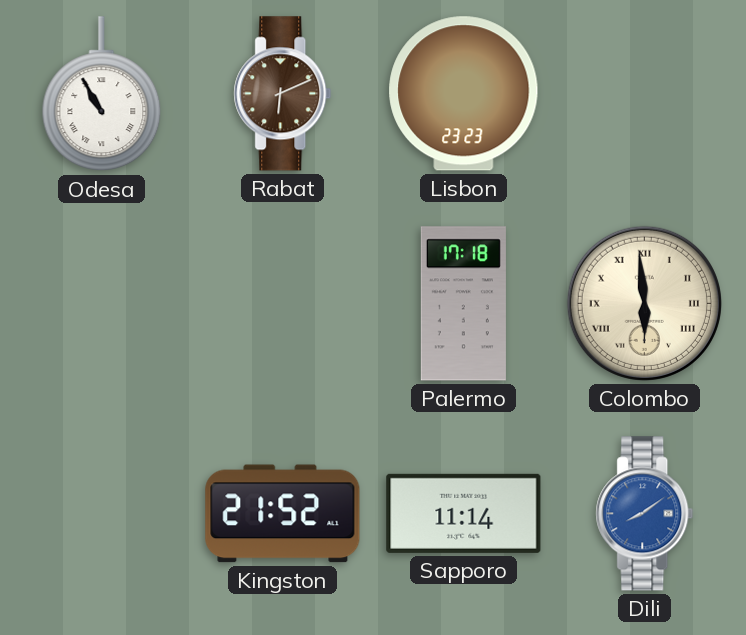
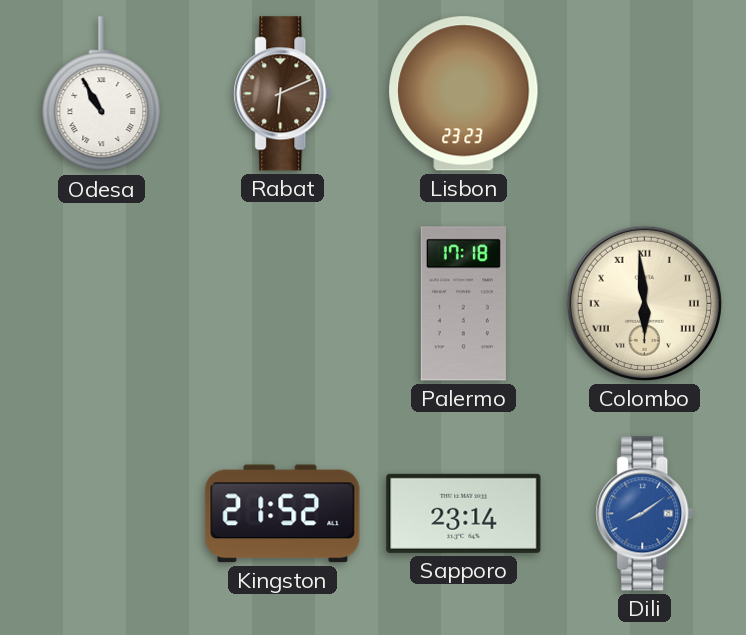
Sapporo: 11:14 -> 23:14 (464, 513)
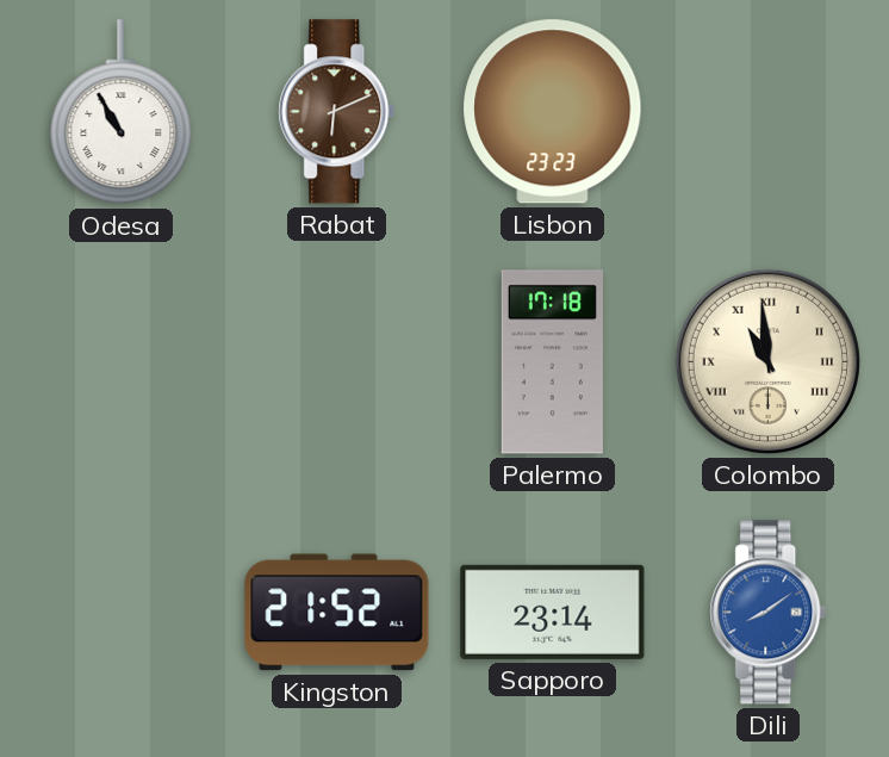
Colombo: 5:59 -> 10:59 (767, 361)
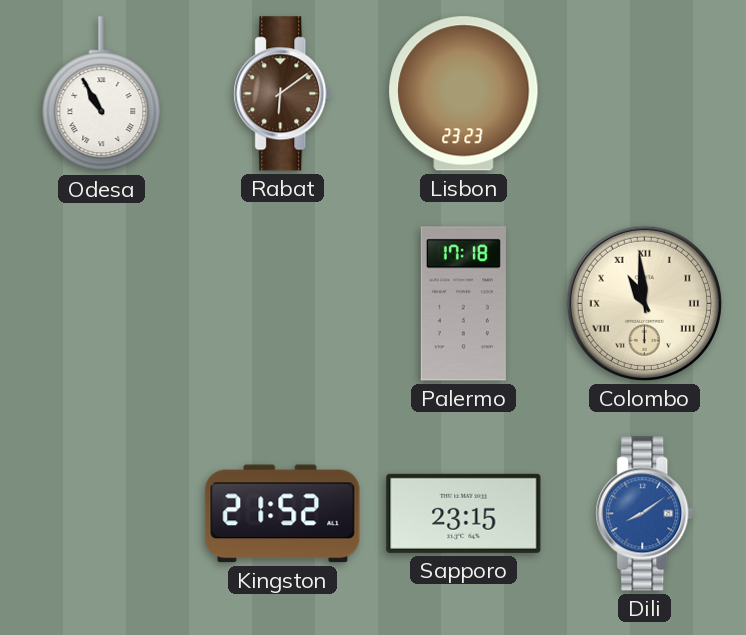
Rabat: 6:11 -> 6:09 (283, 94)
Sapporo: 23:14 -> 23:15 (464, 513)
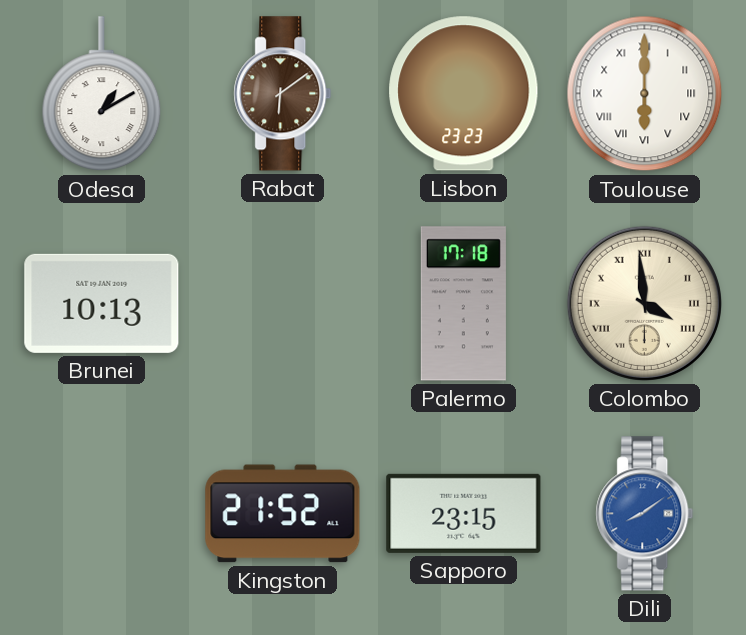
Odesa: 10:55 -> 1:10 (102, 94)
Toulouse: none -> 6:00 (645, 94)
Brunei: none -> 10:13 (102, 303)
Colombo: 10:59 -> 3:59 (644, 303)
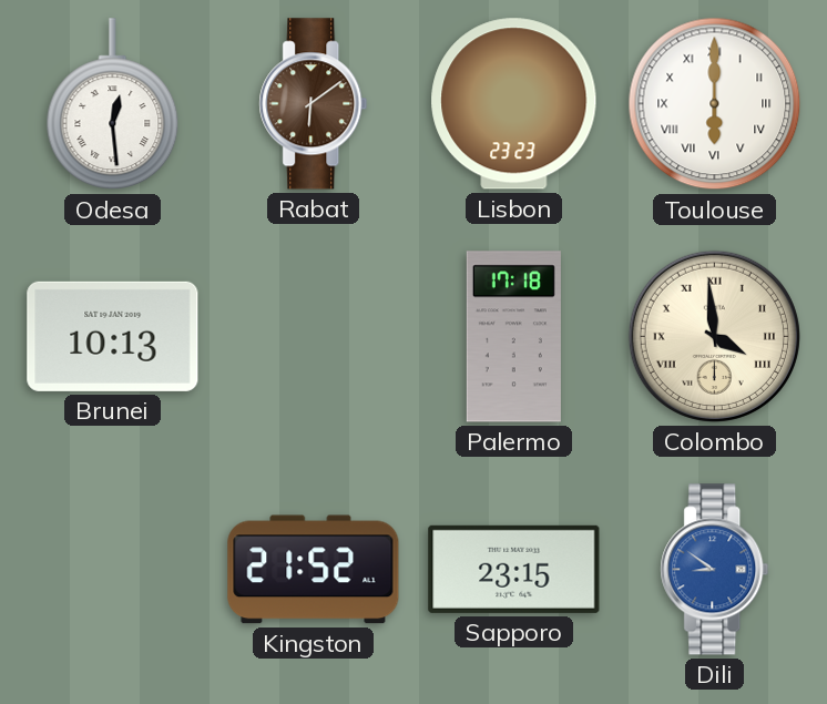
Odesa: 1:10 -> 12:29 (113, 104)
Dili: 8:09 -> 8:51 (715, 570)
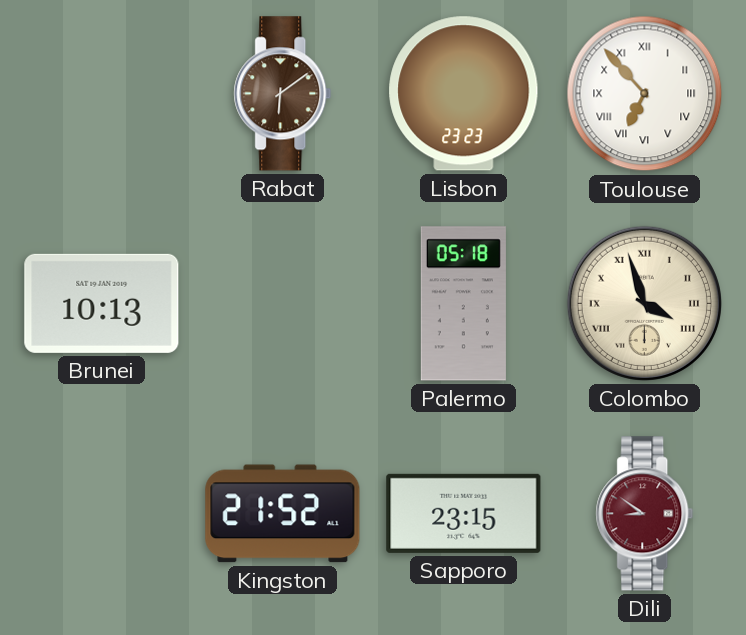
Odesa: 12:29 -> none (113, 104)
Toulouse: 6:00 -> 6:53 (645, 94)
Palermo: 17:18 -> 05:18 (463, 304)
Colombo: 3:59 -> 3:57 (644, 303)
Dili dial: blue -> burgundy (645, 514)
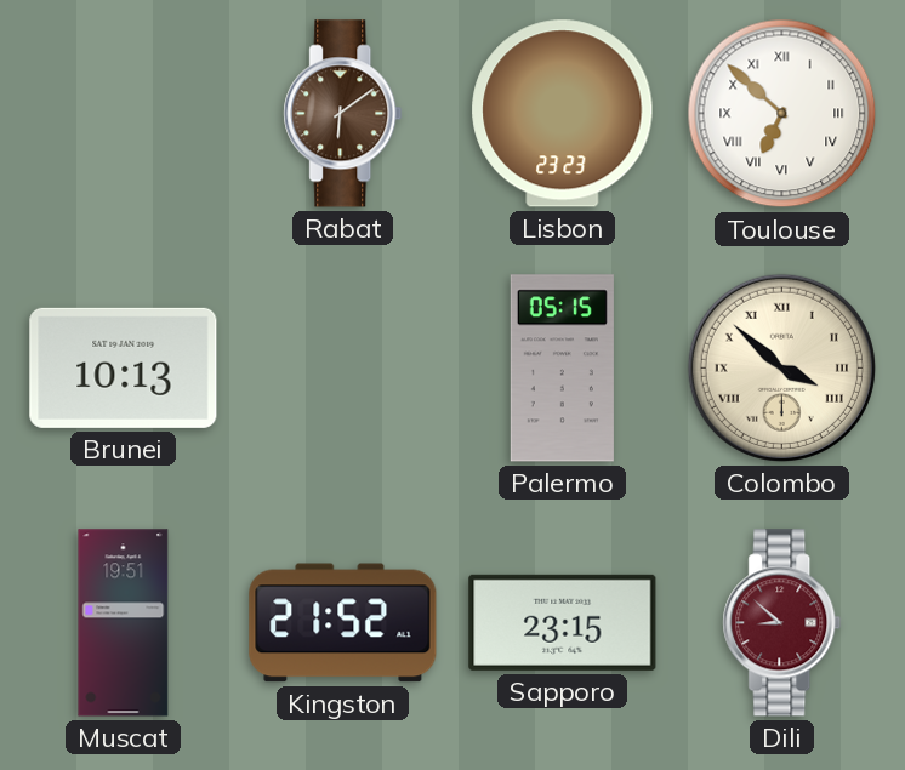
Toulouse: 6:53 -> 6:52 (782, 114)
Palermo: 05:18 -> 05:15 (562, 369)
Colombo: 3:57 -> 3:52 (781, 367)
Muscat: none -> 19:51 (124, 623)
Dili: 8:51 -> 8:52 (782, 623)
